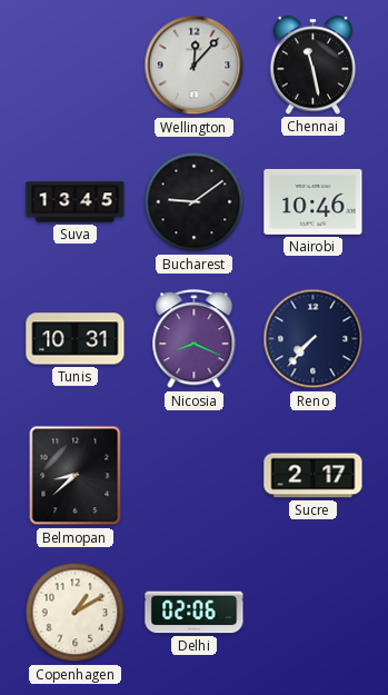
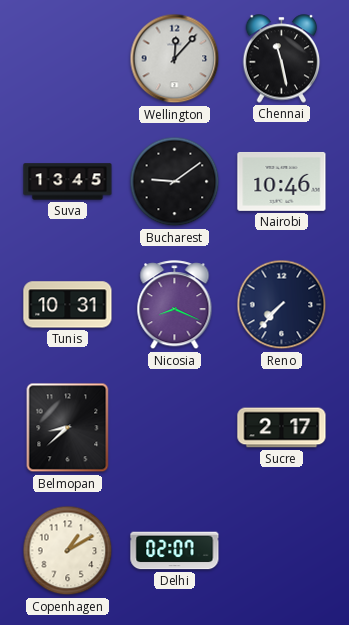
Delhi: 02:06 -> 02:07 (175, 551)
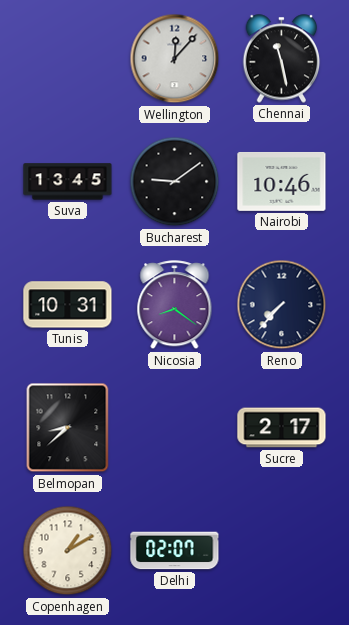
Nicosia: 8:19 -> 8:21 (175, 305)
